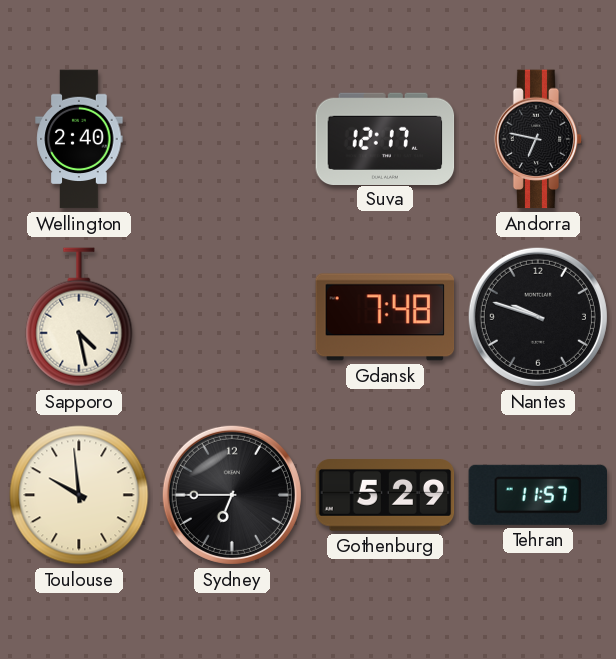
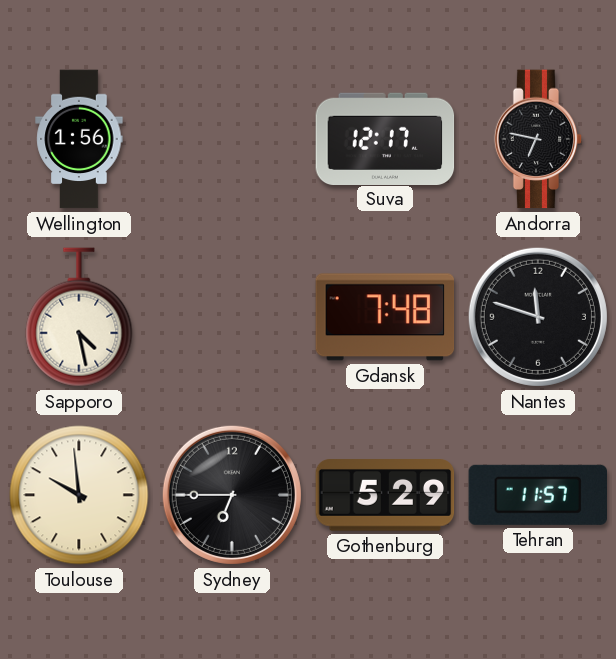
Wellington: 2:40 -> 1:56 (79, 139)
Nantes: 9:48 -> 11:48 (538, 317)
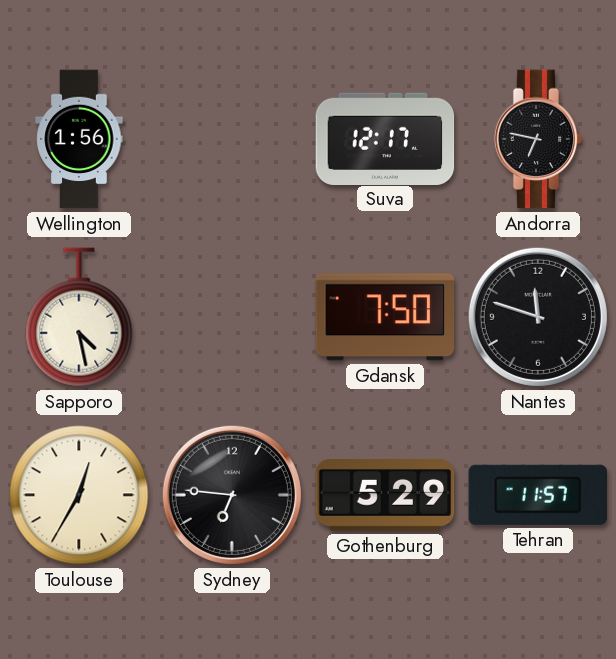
Gdansk: 7:48 -> 7:50 (385, 317)
Toulouse: 9:59 -> 12:35 (79, 495)
Sydney: 6:45 -> 6:46 (232, 495)
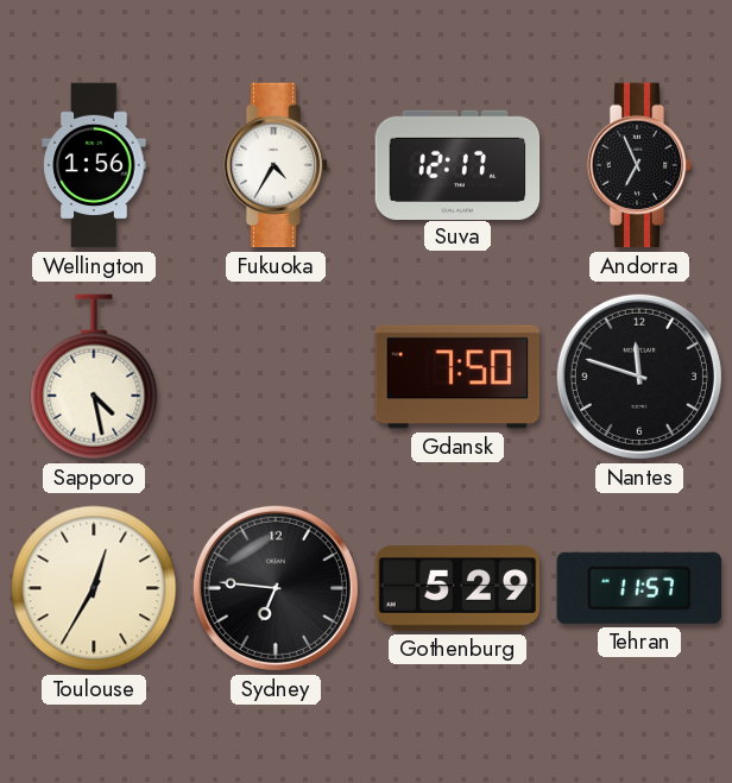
Fukuoka: none -> 4:35 (276, 165)
Andorra: 6:47 -> 6:56 (639, 165)
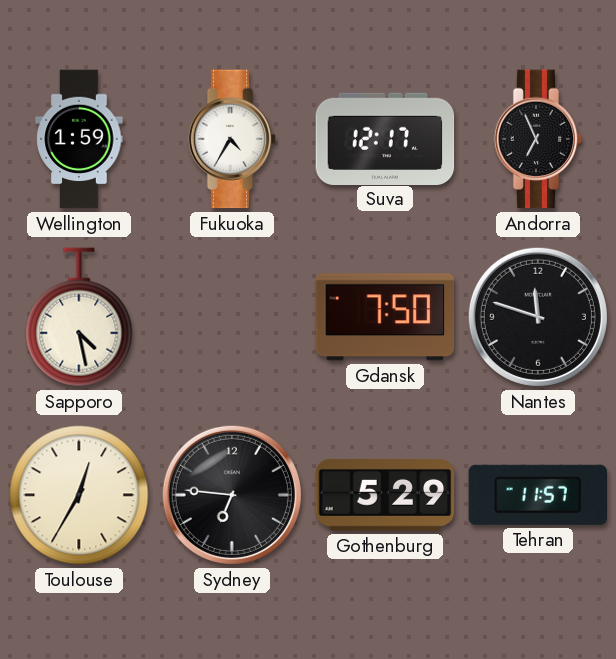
Wellington: 1:56 -> 1:59 (79, 139)
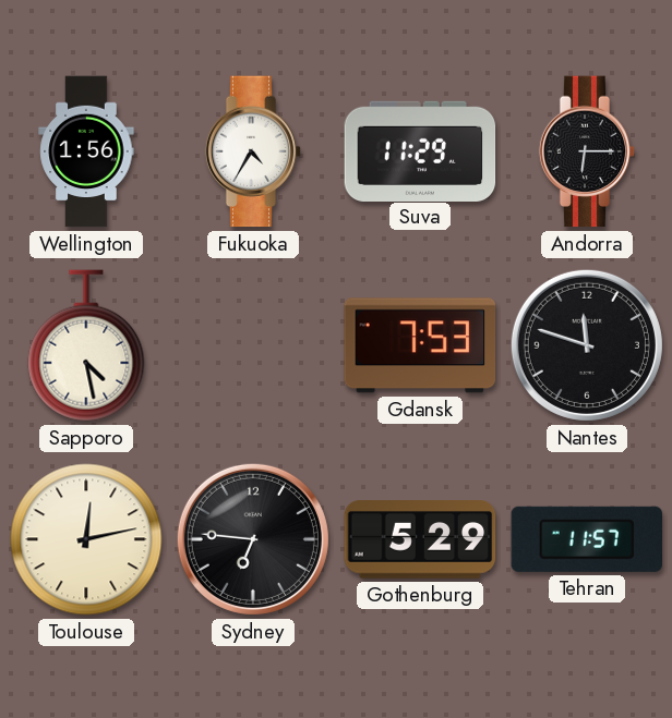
Wellington: 1:59 -> 1:56 (86, 151)
Suva: 12:17 -> 11:29 (420, 150)
Andorra: 6:56 -> 6:15 (587, 151)
Gdansk: 7:50 -> 7:53 (420, 345)
Toulouse: 12:35 -> 12:13 (86, 539)
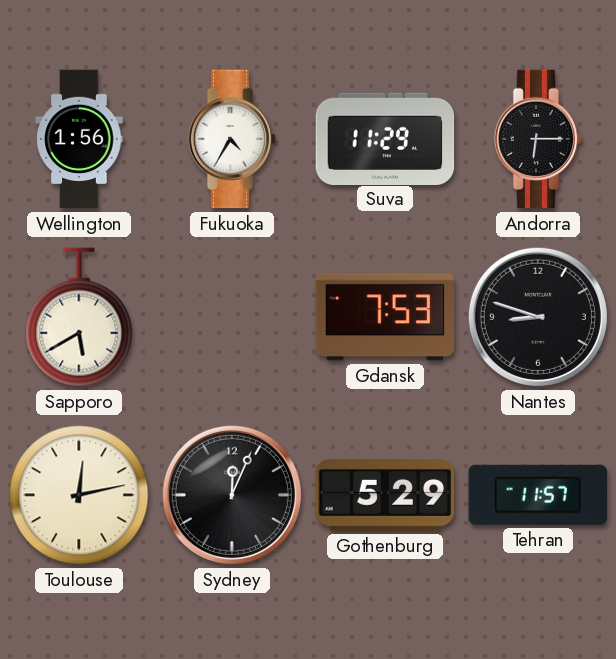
Sapporo: 4:28 -> 5:40 (79, 317)
Nantes: 11:48 -> 8:48 (538, 317)
Sydney: 6:46 -> 12:04 (232, 495)
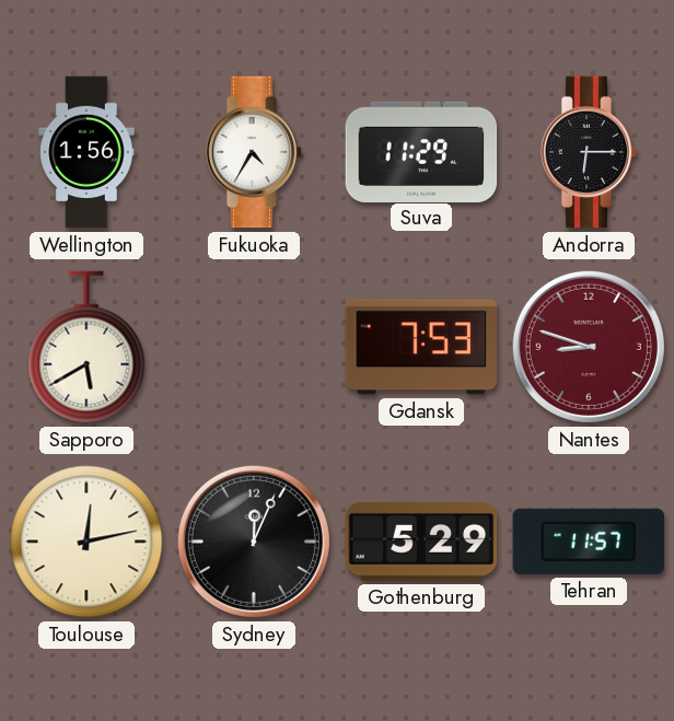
Nantes dial: black -> burgundy (589, 347)
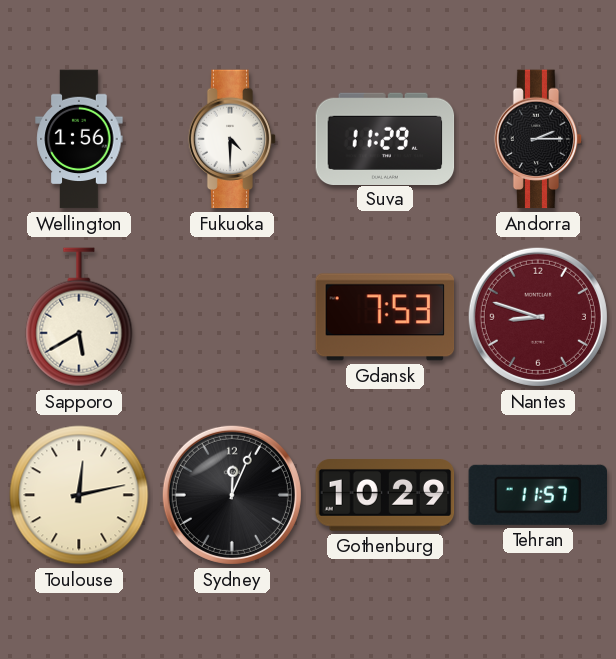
Fukuoka: 4:35 -> 4:30 (232, 139)
Andorra: 6:15 -> 2:15 (538, 139)
Gothenburg: 5:29 -> 10:29 (385, 495)
